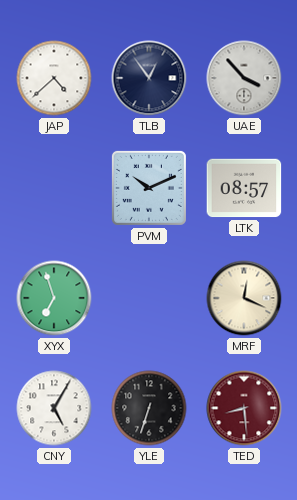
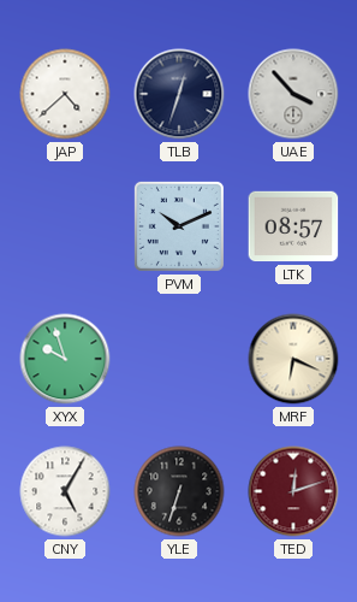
TLB: 12:54 -> 12:33 (179, 94)
XYX: 6:57 -> 9:57 (65, 359)
MRF: 12:19 -> 6:19 (293, 359)
TED: 8:29 -> 12:12 (293, 491)
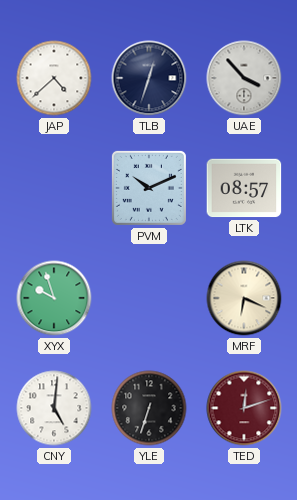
CNY: 5:05 -> 5:01 (54, 408)
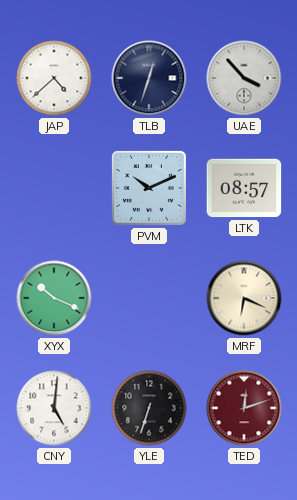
XYX: 9:57 -> 10:19 (54, 298)
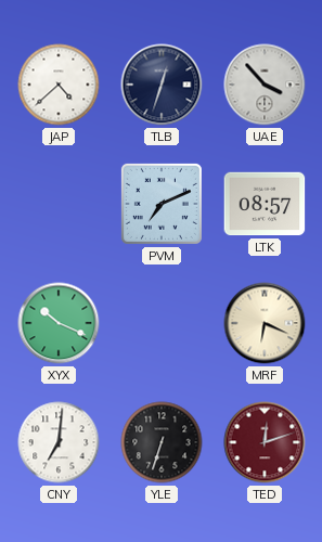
PVM: 10:11 -> 7:11 (162, 204)
CNY: 5:01 -> 7:01 (59, 442)
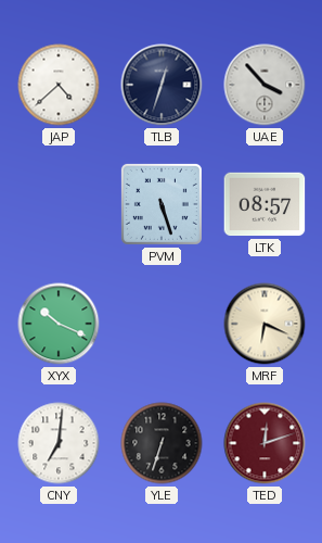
PVM: 7:11 -> 5:27 (162, 204)
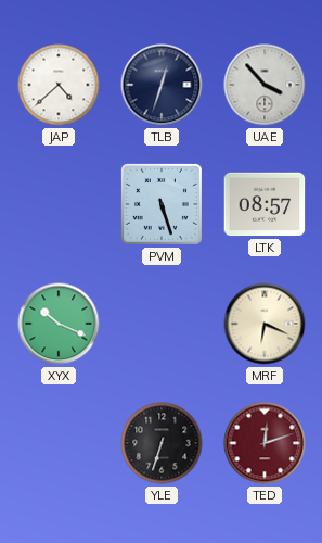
CNY: 7:01 -> none (59, 443)
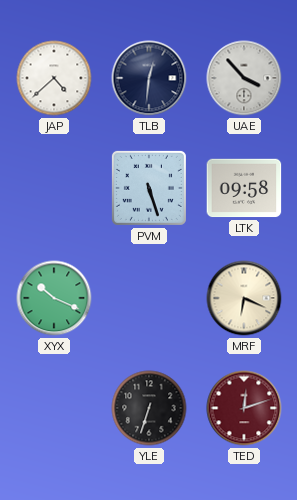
TLB: 12:33 -> 12:31 (149, 78)
LTK: 08:57 -> 09:58 (244, 188)
